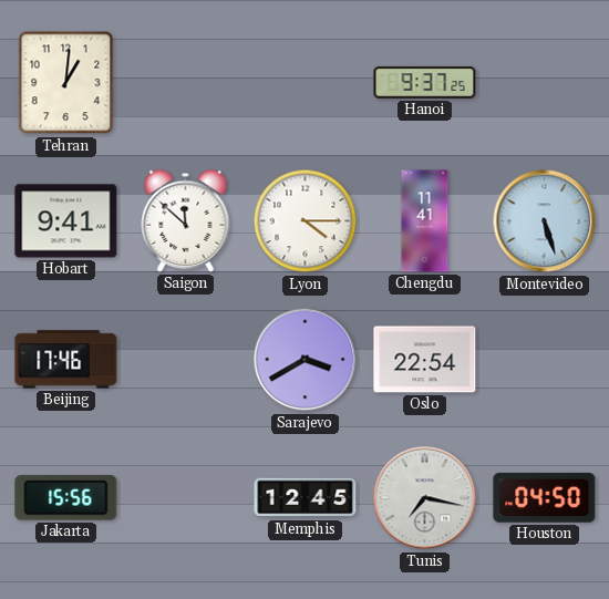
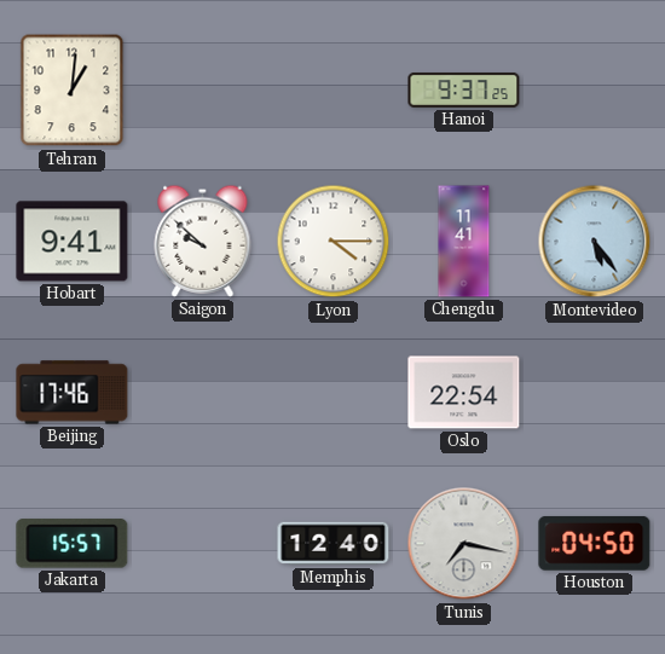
Saigon: 11:52 -> 9:52 (203, 241)
Montevideo: 5:27 -> 5:24 (595, 242)
Sarajevo: 3:40 -> none (306, 360)
Jakarta: 15:56 -> 15:57 (73, 544)
Memphis: 12:45 -> 12:40 (334, 544)
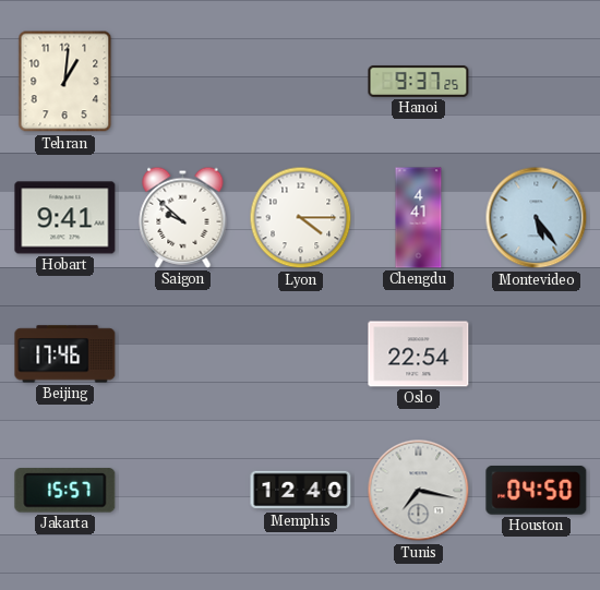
Chengdu: 11:41 -> 4:41 (419, 218)
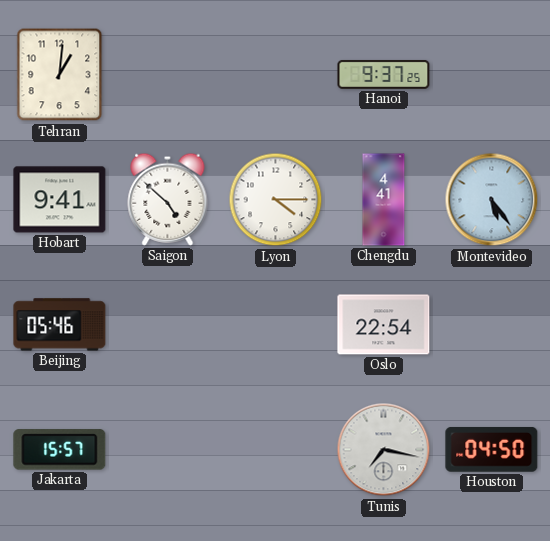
Saigon: 9:52 -> 4:52 (168, 199)
Beijing: 17:46 -> 05:46 (60, 325)
Memphis: 12:40 -> none (301, 491)
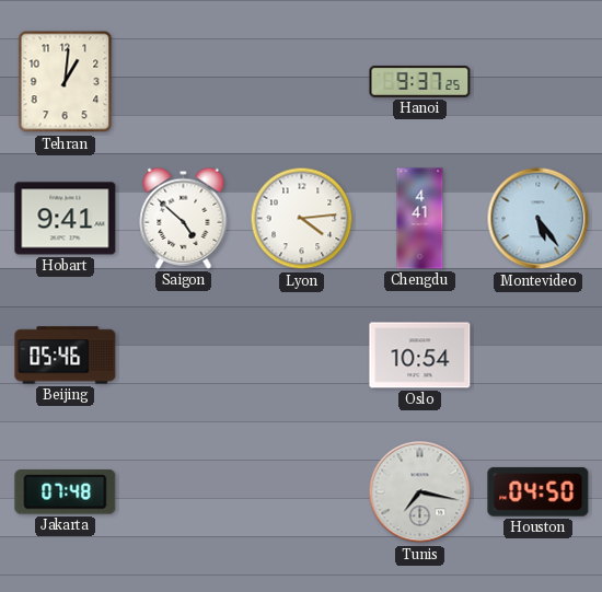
Lyon: 4:15 -> 4:14 (302, 219)
Oslo: 22:54 -> 10:54 (420, 356)
Jakarta: 15:57 -> 07:48 (66, 492)
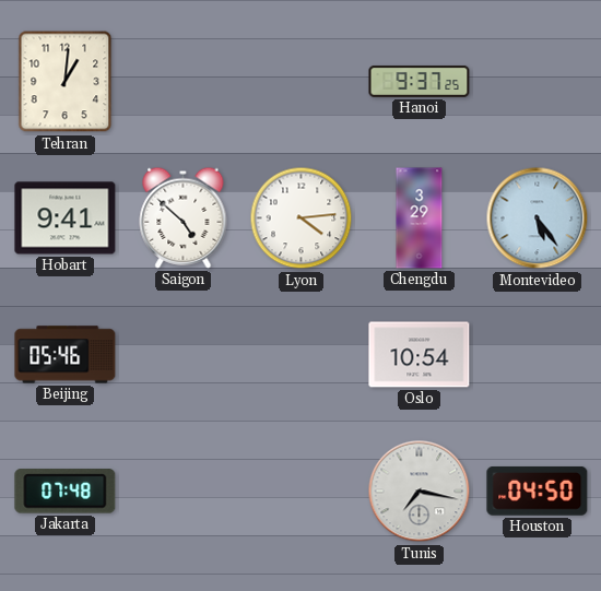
Chengdu: 4:41 -> 3:29 (420, 218)
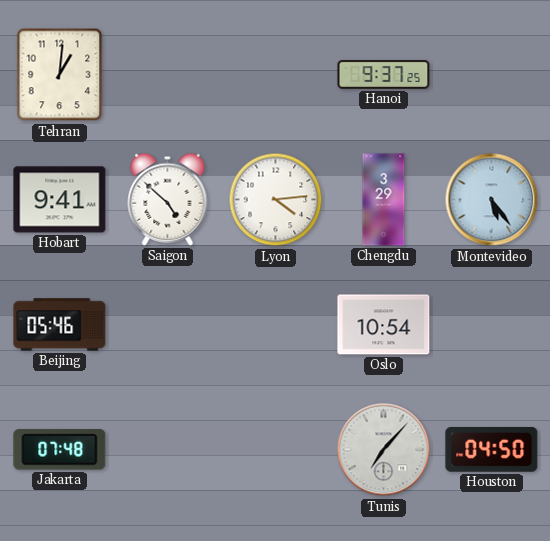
Tunis: 7:17 -> 7:07 (384, 450)
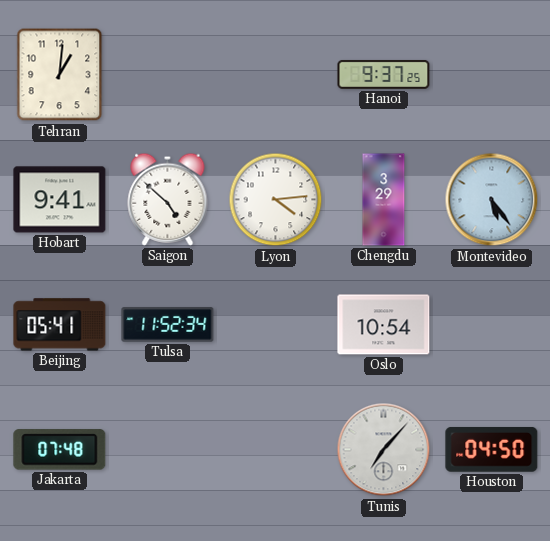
Beijing: 05:46 -> 05:41 (60, 325)
Tulsa: none -> 11:52 (168, 325)
